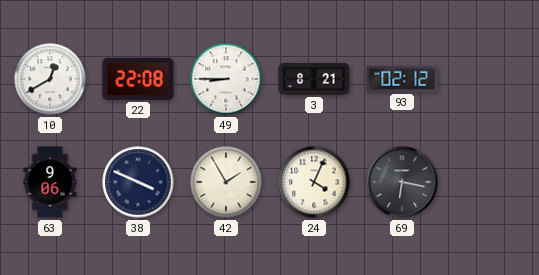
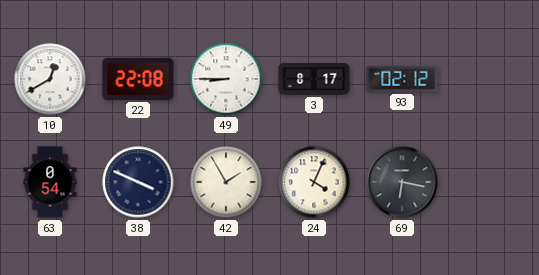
3: 8:21 -> 8:17 (314, 79)
63: 9:06 -> 0:54 (50, 182)
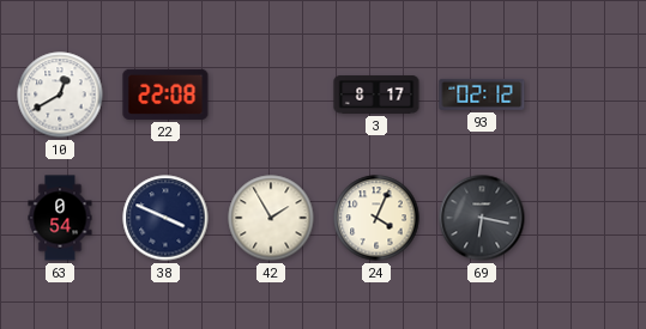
49: 8:45 -> none (226, 79)
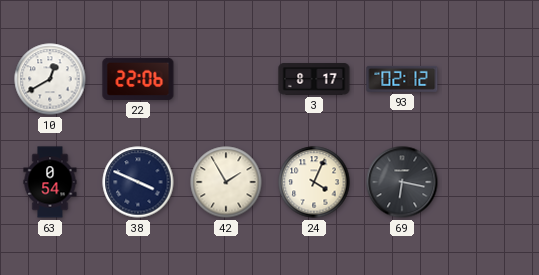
22: 22:08 -> 22:06 (138, 79)
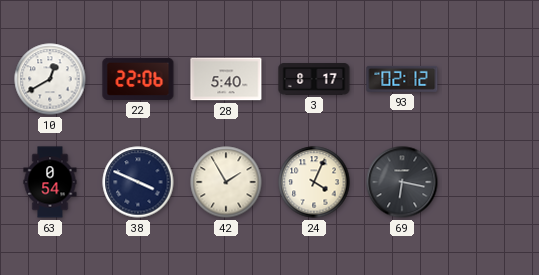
28: none -> 5:40 (226, 79)
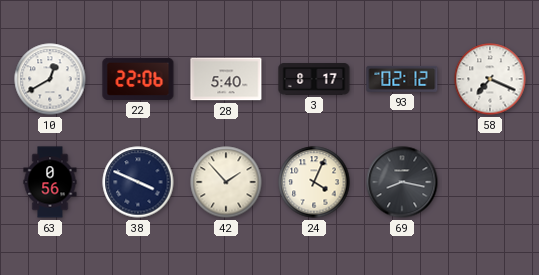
58: none -> 7:19 (490, 79)
63: 0:54 -> 0:56 (50, 182)
42: 1:55 -> 1:53 (226, 182)
69: 6:17 -> 8:17 (402, 182)
